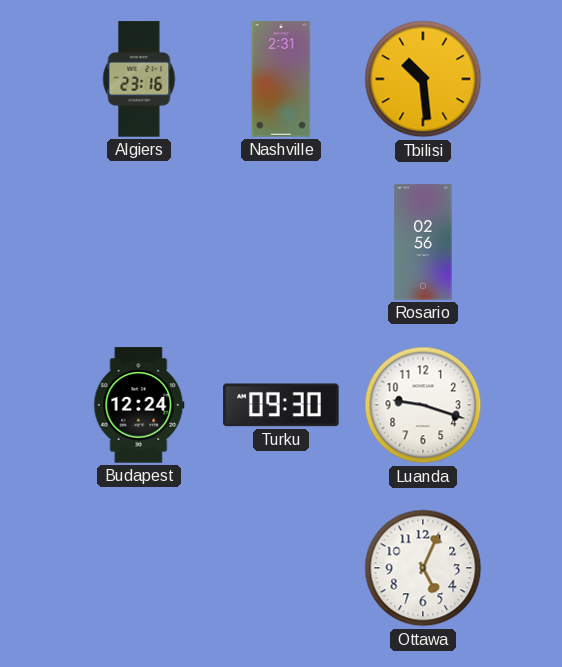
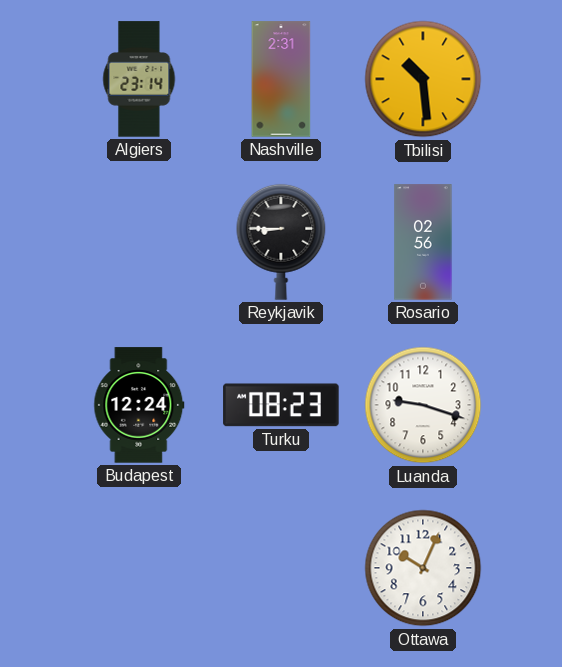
Algiers: 23:16 -> 23:14 (139, 79)
Reykjavik: none -> 8:45 (281, 242)
Turku: 09:30 -> 08:23 (281, 405)
Ottawa: 5:04 -> 10:04 (423, 568)
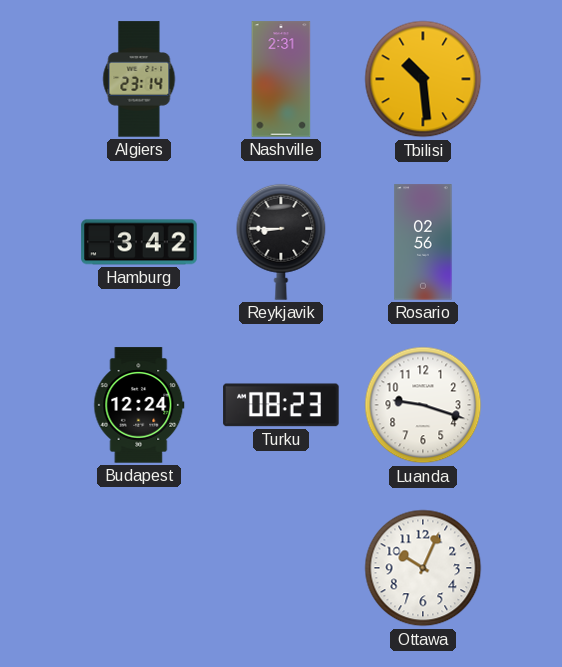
Hamburg: none -> 3:42 (139, 242)
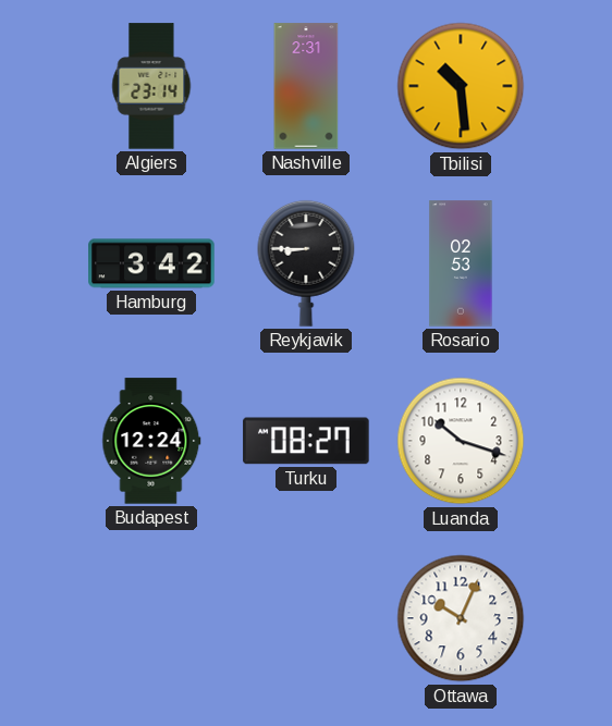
Rosario: 02:56 -> 02:53 (461, 263)
Turku: 08:23 -> 08:27 (306, 441)
Luanda: 9:18 -> 10:18 (461, 441)
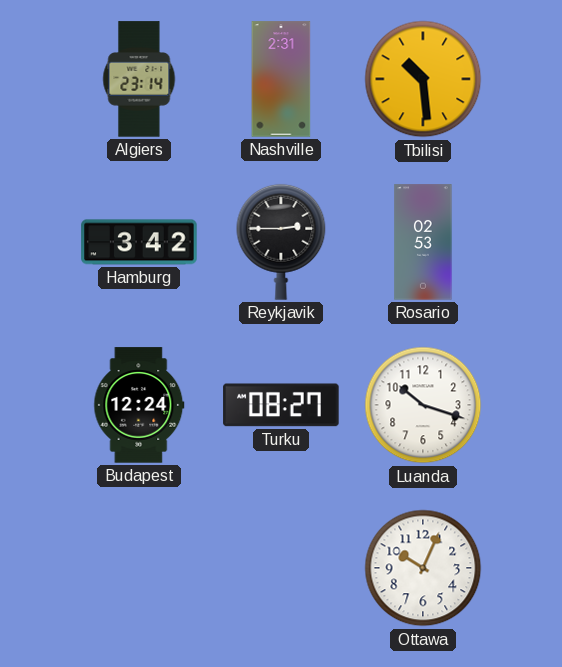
Reykjavik: 8:45 -> 2:45 (281, 242)
